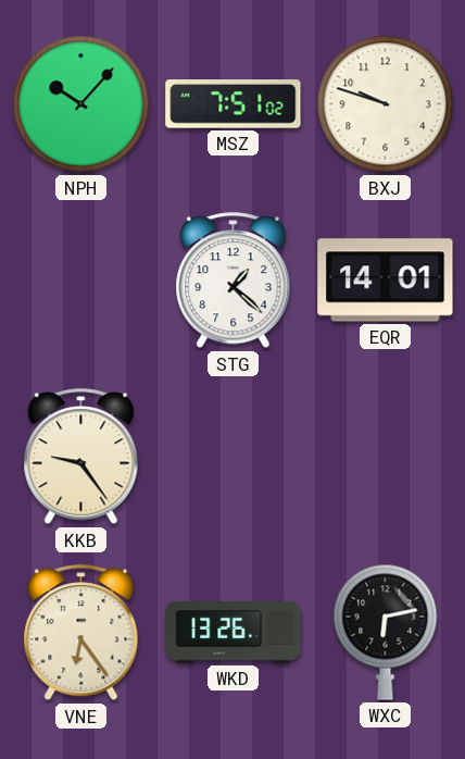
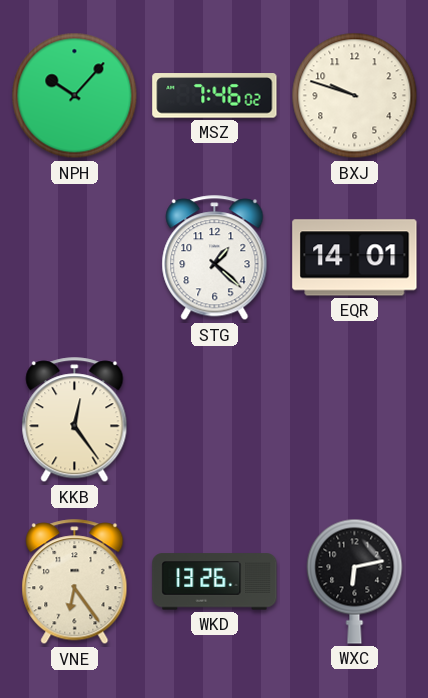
MSZ: 7:51 -> 7:46 (215, 96)
KKB: 9:24 -> 12:24 (75, 420)
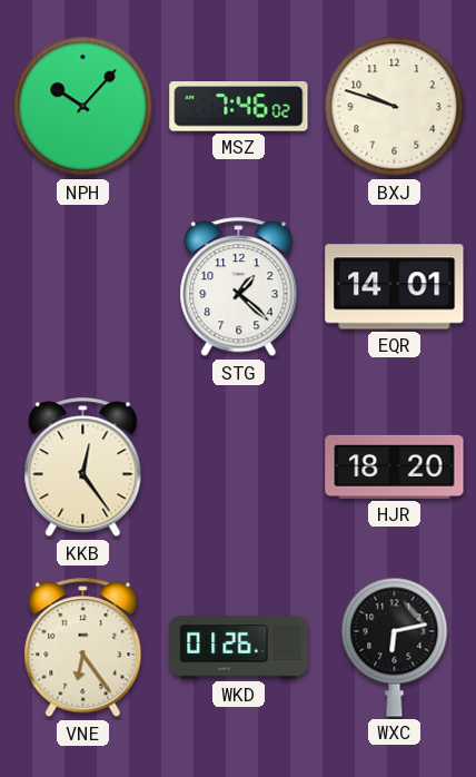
HJR: none -> 18:20 (395, 466)
WKD: 13:26 -> 01:26 (239, 648)
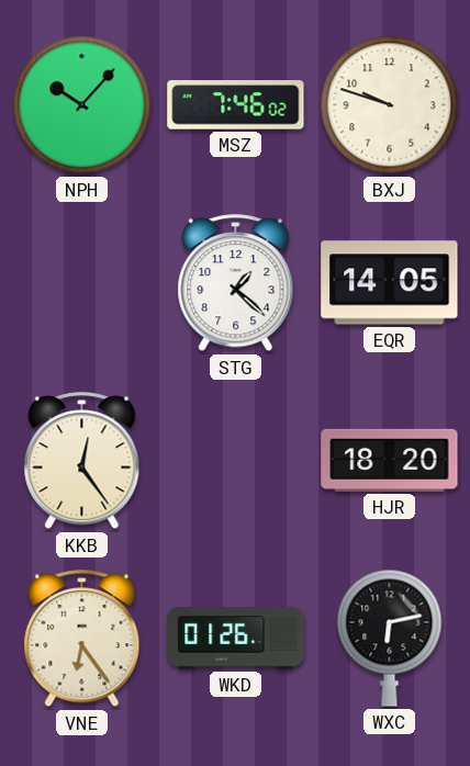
EQR: 14:01 -> 14:05 (390, 283)
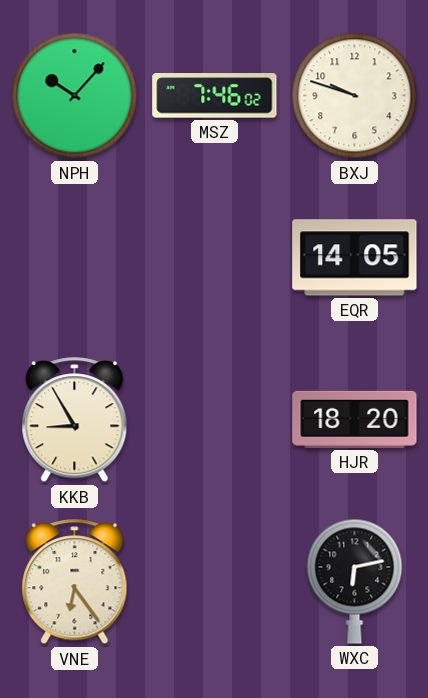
STG: 1:22 -> none (236, 283)
KKB: 12:24 -> 8:55 (75, 420)
WKD: 01:26 -> none (236, 639)
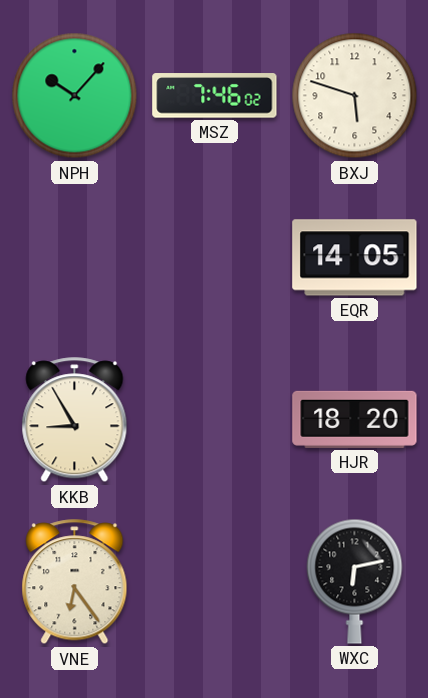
BXJ: 9:48 -> 5:48 (355, 96)
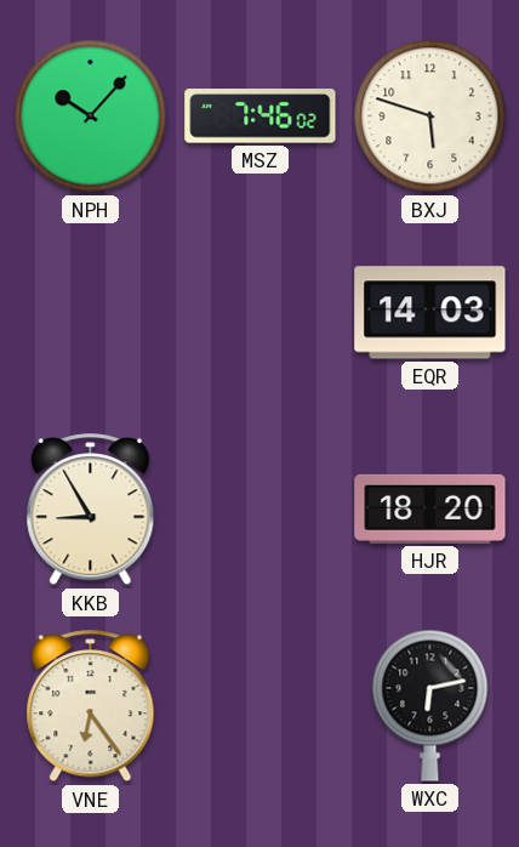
EQR: 14:05 -> 14:03 (430, 313)
